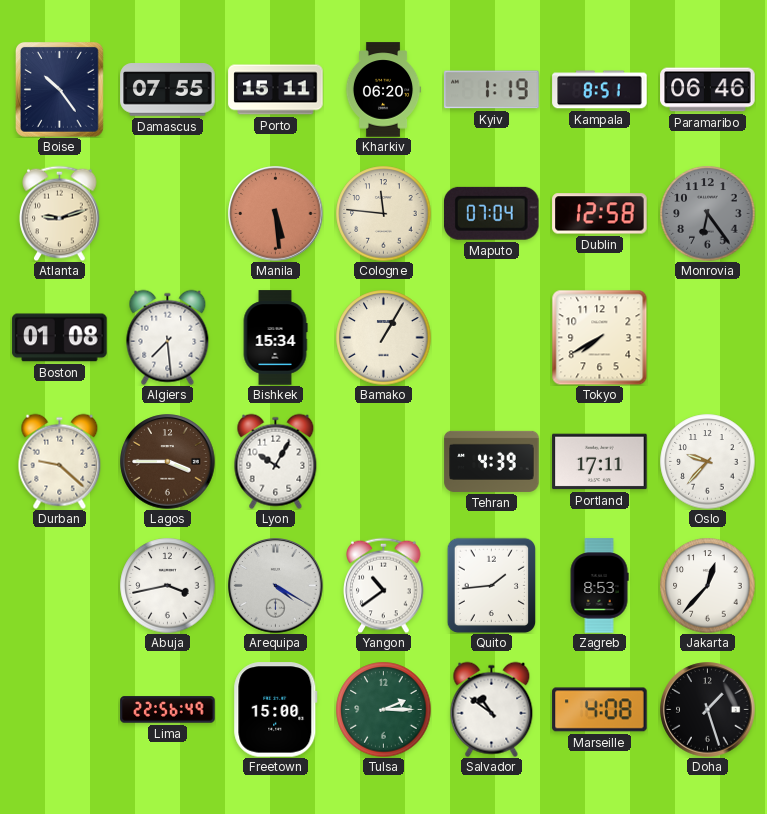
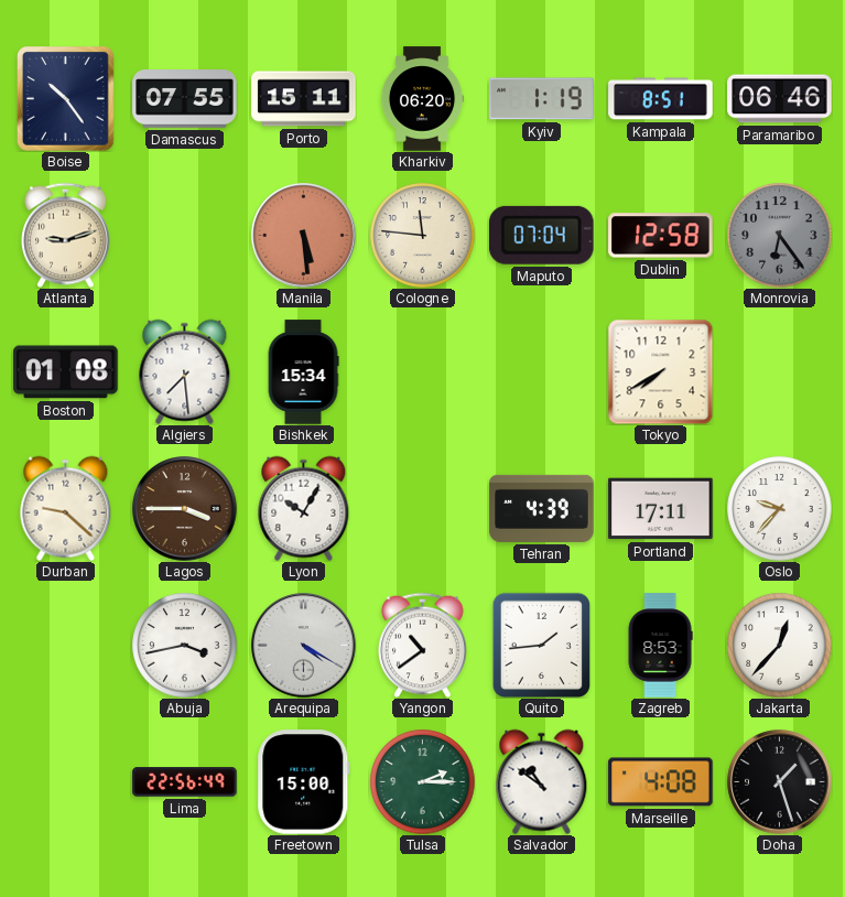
Bamako: 1:05 -> none (383, 337)
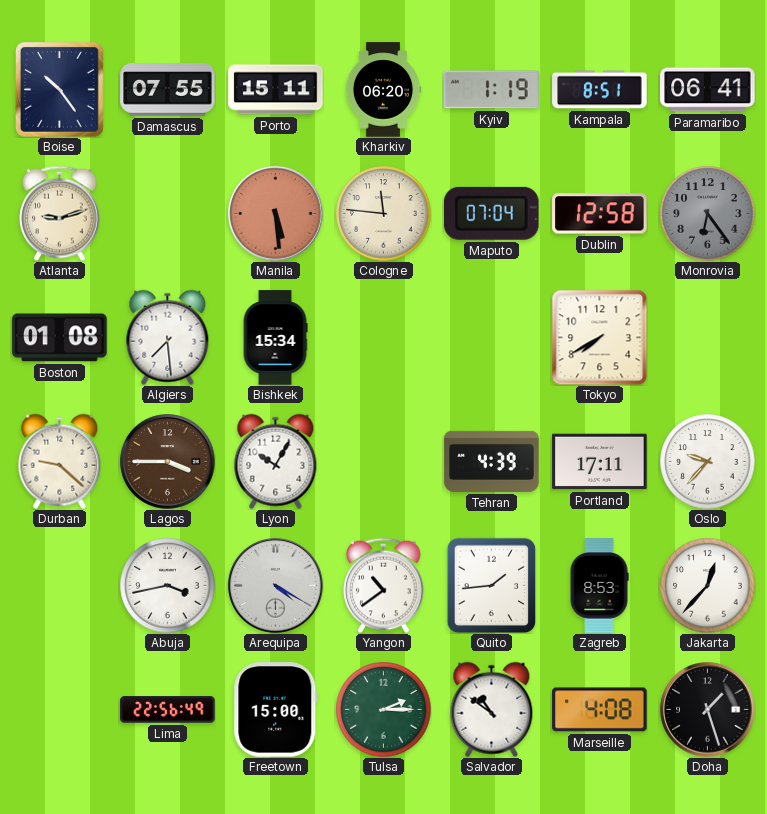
Paramaribo: 06:46 -> 06:41 (708, 90)
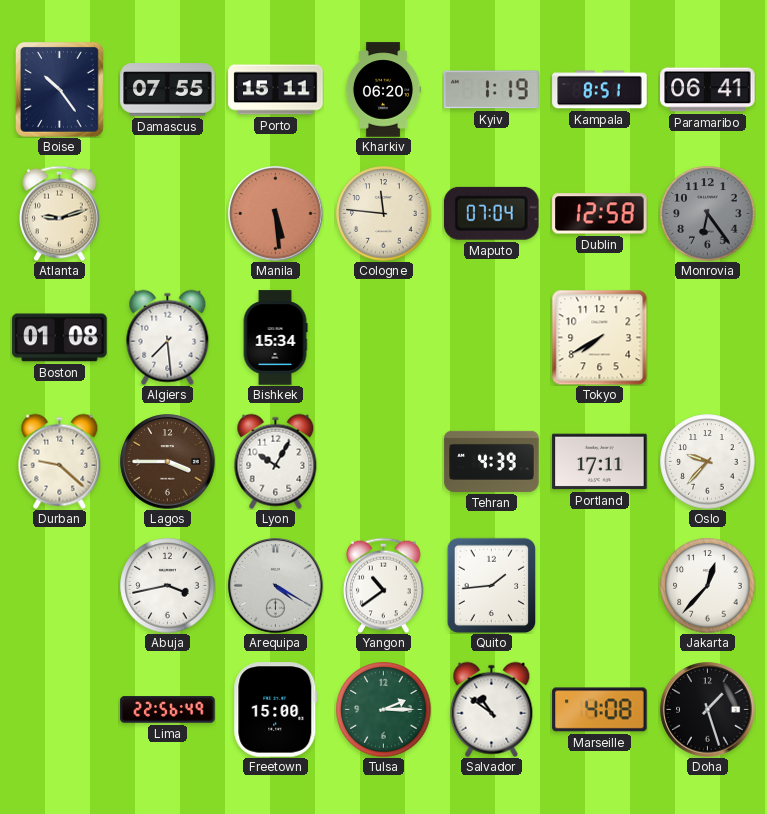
Zagreb: 8:53 -> none (599, 586)
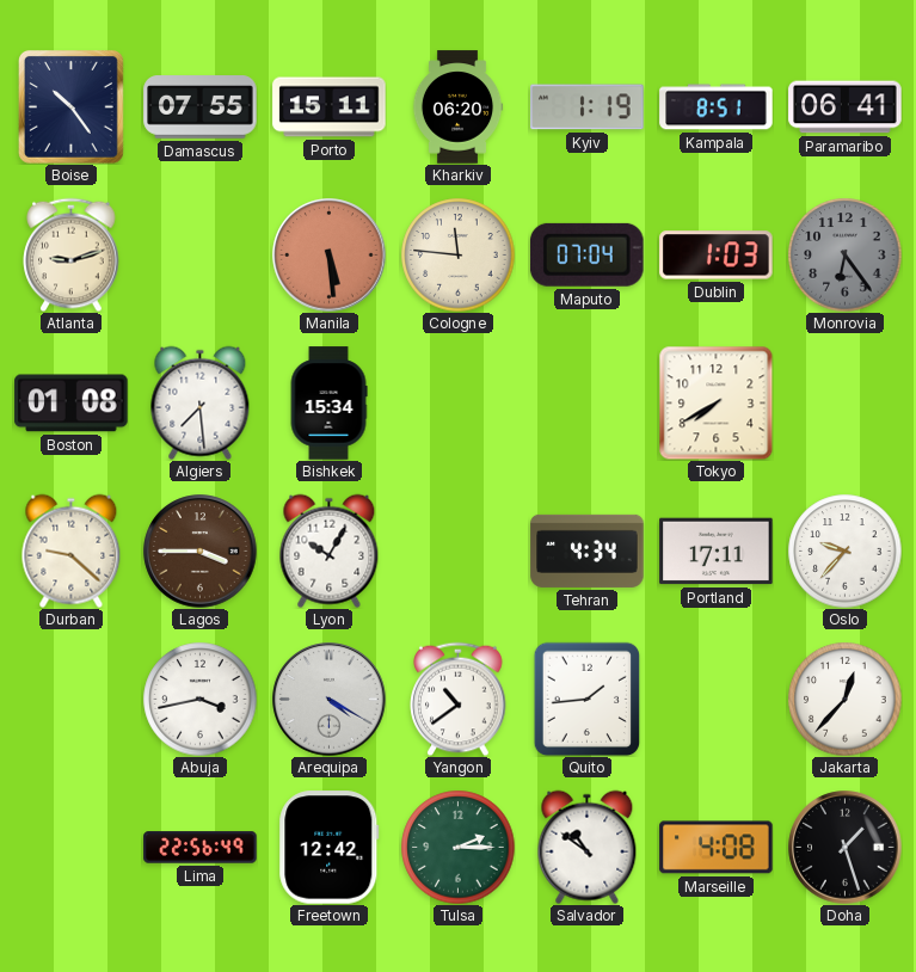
Dublin: 12:58 -> 1:03 (717, 256)
Tehran: 4:39 -> 4:34 (588, 550)
Freetown: 15:00 -> 12:42 (330, 848)
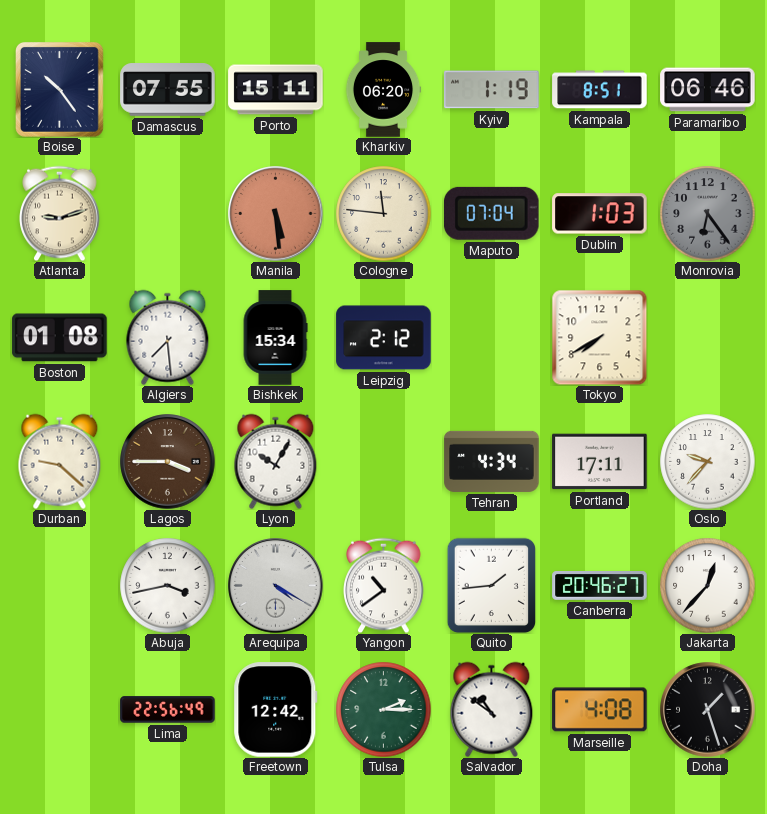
Paramaribo: 06:41 -> 06:46 (708, 90)
Leipzig: none -> 2:12 (384, 338)
Canberra: none -> 20:46 (600, 586)
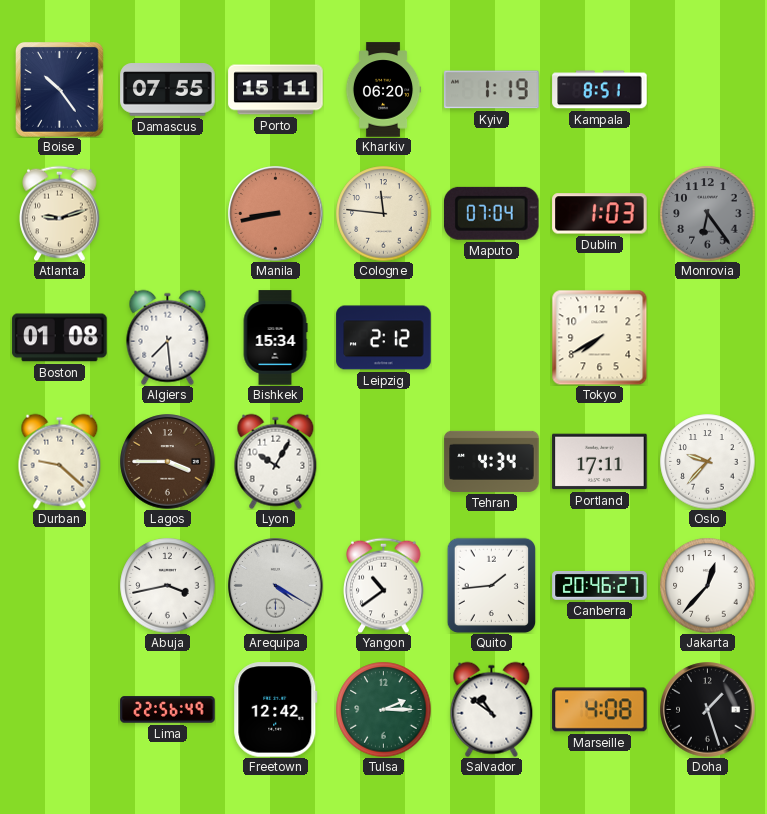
Paramaribo: 06:46 -> none (708, 90)
Manila: 5:29 -> 8:43 (276, 214)
